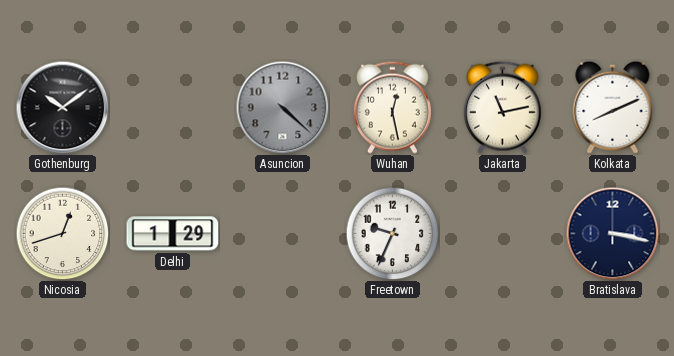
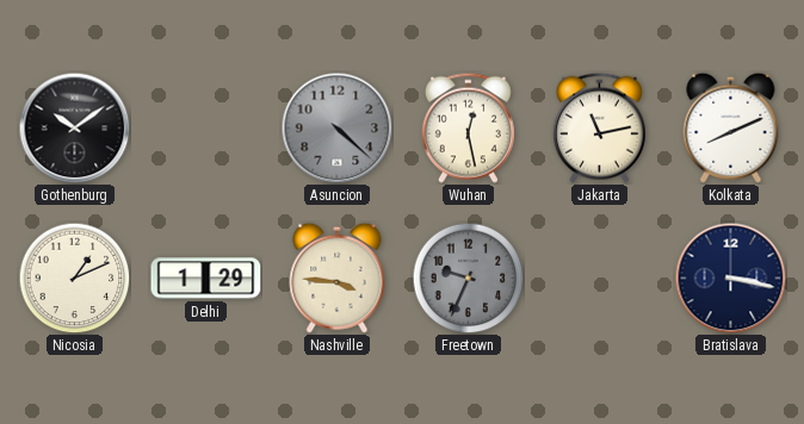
Nicosia: 12:42 -> 1:11 (74, 278)
Nashville: none -> 3:46 (338, 278)
Freetown dial: white -> grey (468, 278)
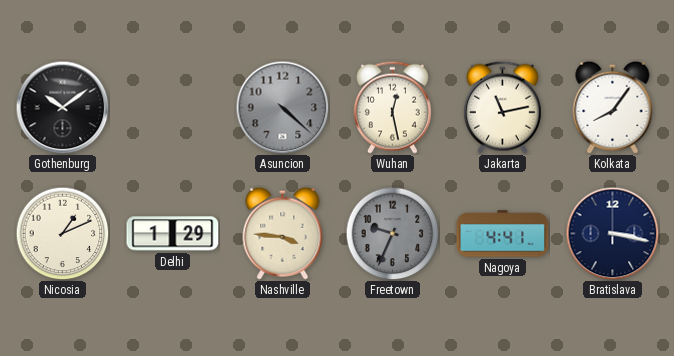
Kolkata: 8:11 -> 8:06 (613, 107)
Nagoya: none -> 4:41 (503, 234)
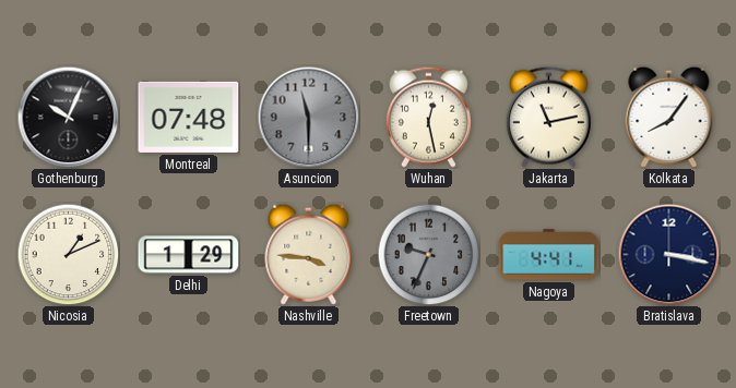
Gothenburg: 10:09 -> 10:04 (68, 117)
Montreal: none -> 07:48 (189, 117)
Asuncion: 4:22 -> 11:30 (308, 117)
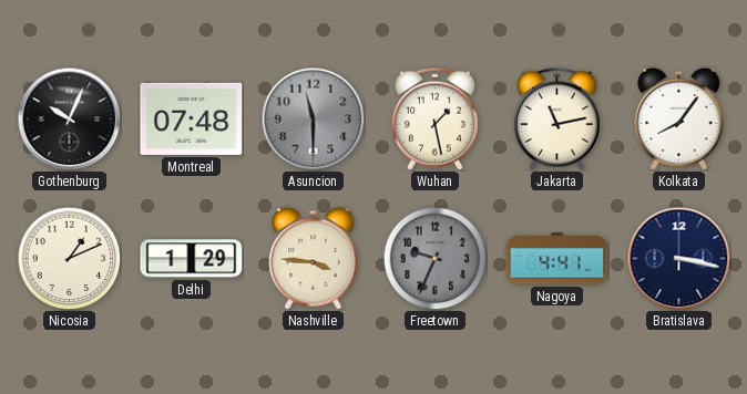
Wuhan: 12:28 -> 1:28 (434, 118)
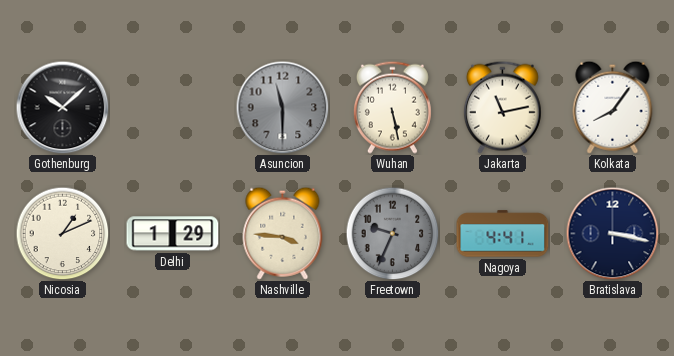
Gothenburg: 10:04 -> 10:08 (62, 107)
Montreal: 07:48 -> none (192, 118)
Wuhan: 1:28 -> 5:28 (392, 107)
